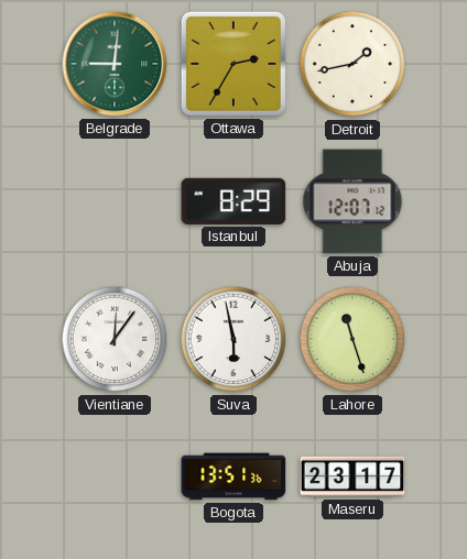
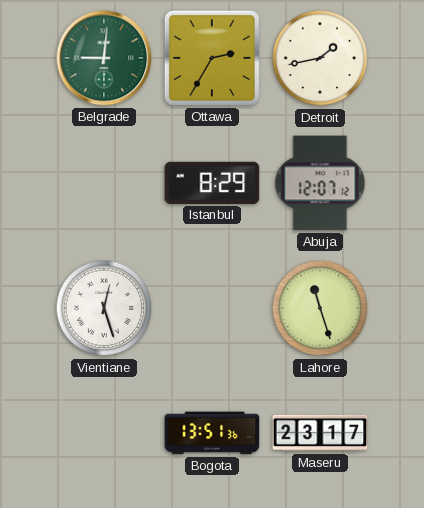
Vientiane: 12:06 -> 12:27 (104, 308)
Suva: 5:58 -> none (233, 339)
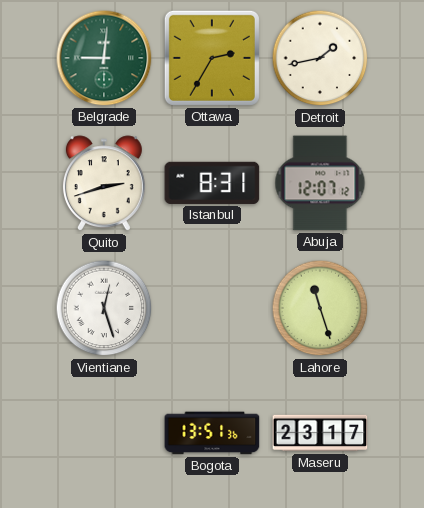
Quito: none -> 2:42 (104, 184)
Istanbul: 8:29 -> 8:31 (212, 183)
